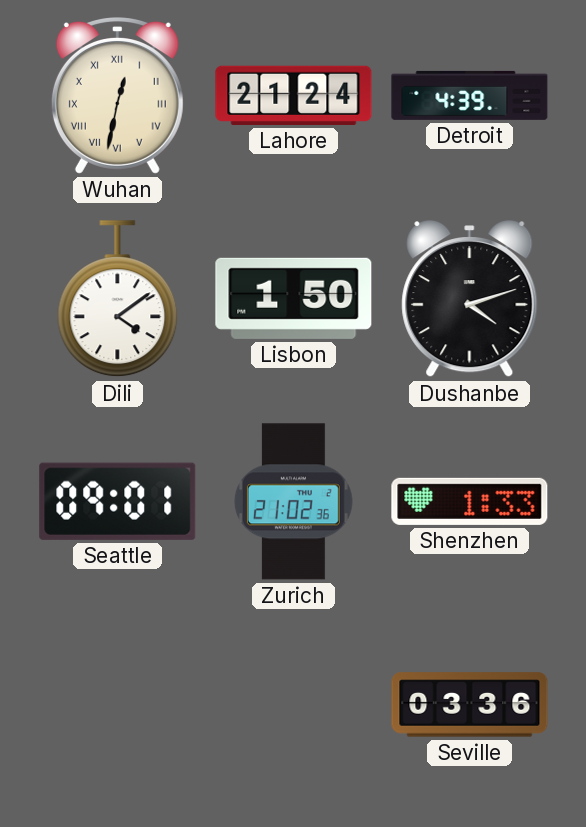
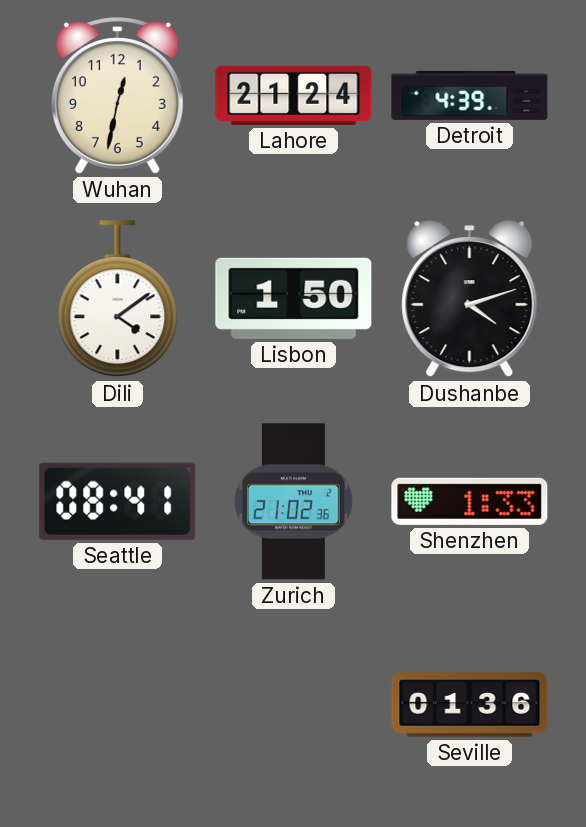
Wuhan numerals: Roman -> Arabic (117, 96)
Seattle: 09:01 -> 08:41 (118, 501)
Seville: 03:36 -> 01:36 (470, 705)
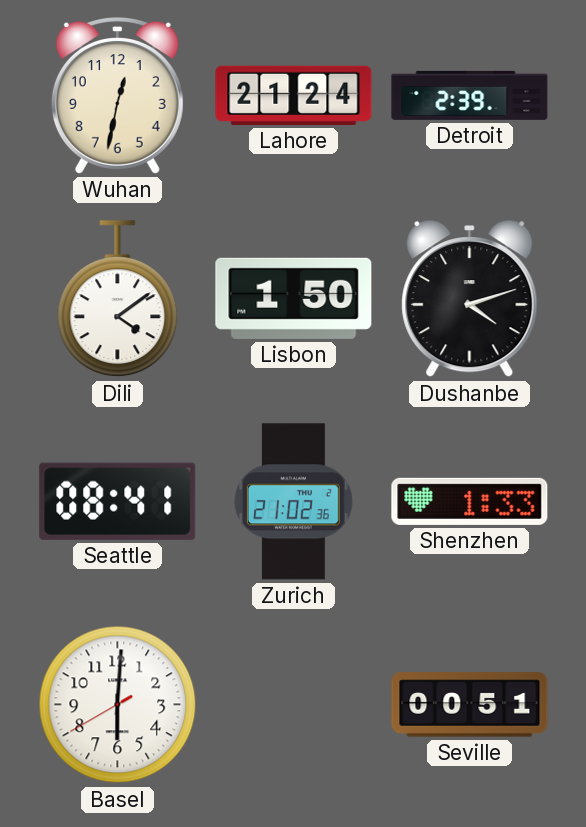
Detroit: 4:39 -> 2:39 (470, 95)
Basel: none -> 6:00 (118, 705)
Seville: 01:36 -> 00:51 (470, 705)
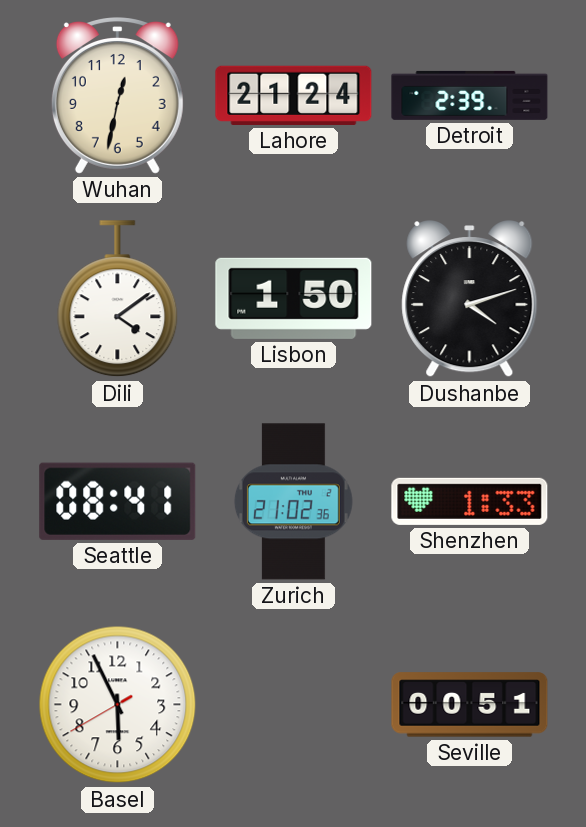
Basel: 6:00 -> 5:55 (118, 705)
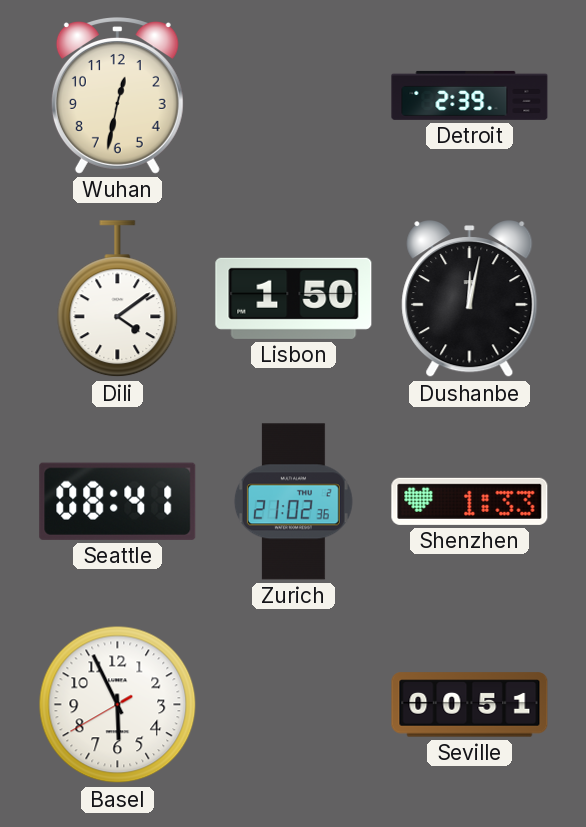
Lahore: 21:24 -> none (294, 95)
Dushanbe: 4:12 -> 12:02 (470, 300)
